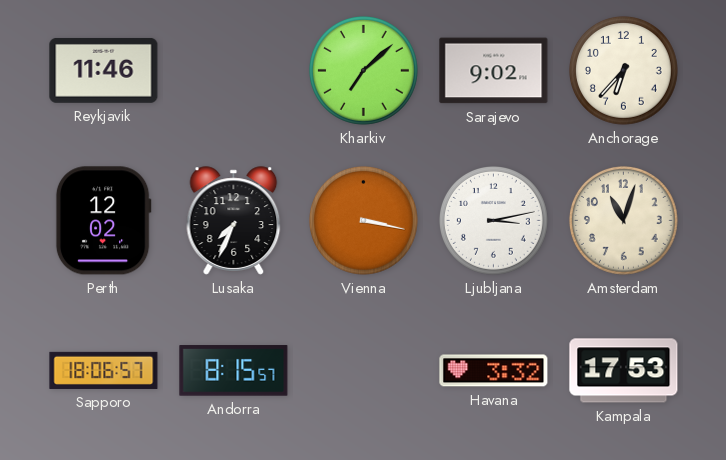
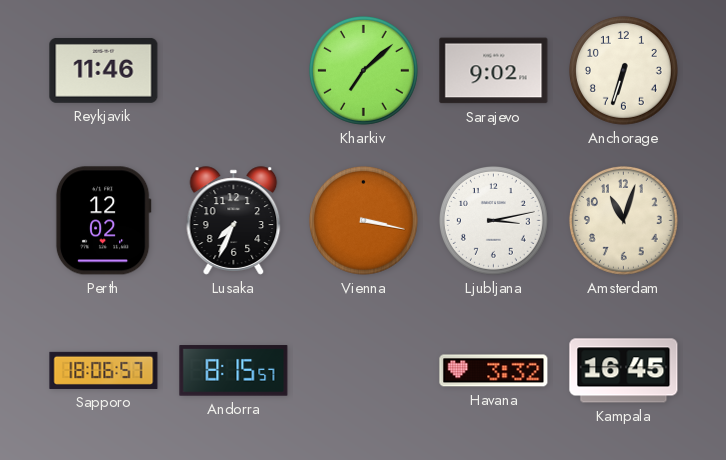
Anchorage: 6:37 -> 6:33 (623, 70)
Kampala: 17:53 -> 16:45 (624, 371)
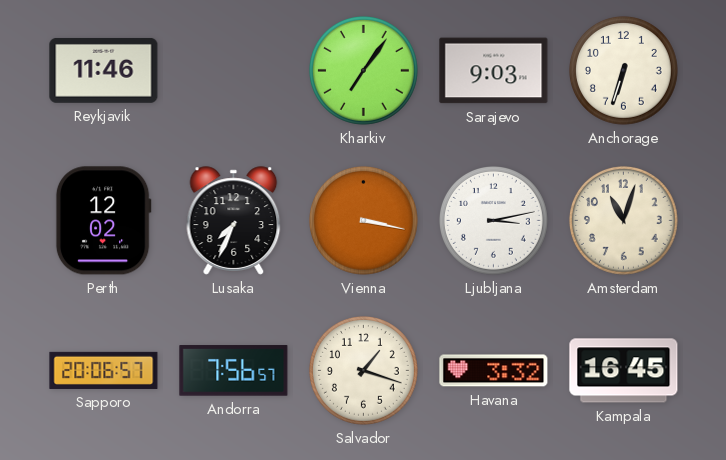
Kharkiv: 7:08 -> 7:06 (363, 70)
Sarajevo: 9:02 -> 9:03 (494, 71)
Sapporo: 18:06 -> 20:06 (104, 370)
Andorra: 8:15 -> 7:56 (234, 371)
Salvador: none -> 1:18 (363, 370)
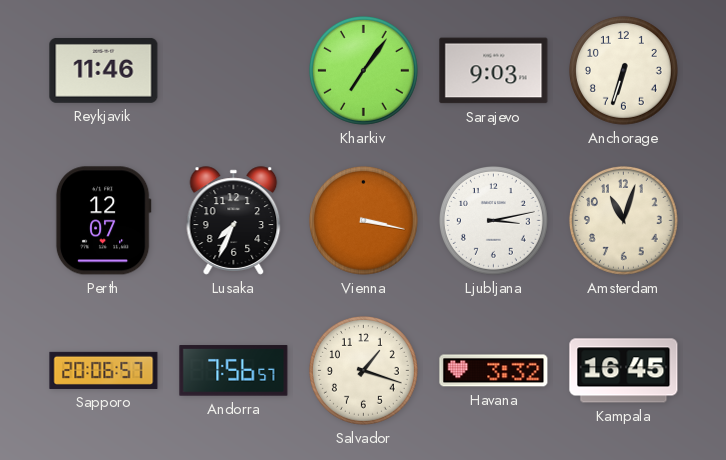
Perth: 12:02 -> 12:07 (103, 221)
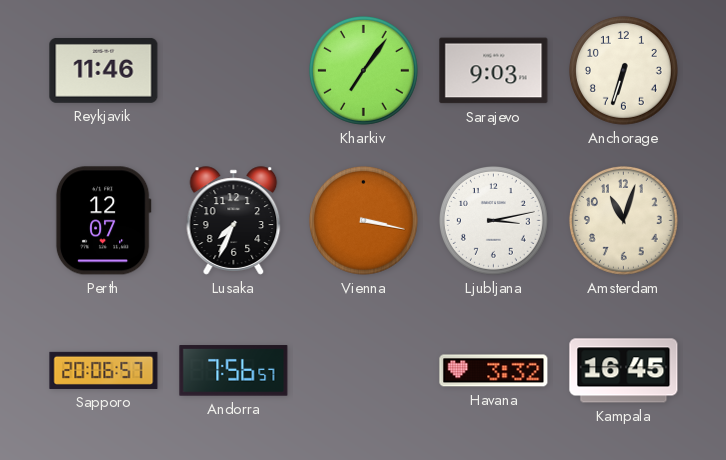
Salvador: 1:18 -> none (363, 370)
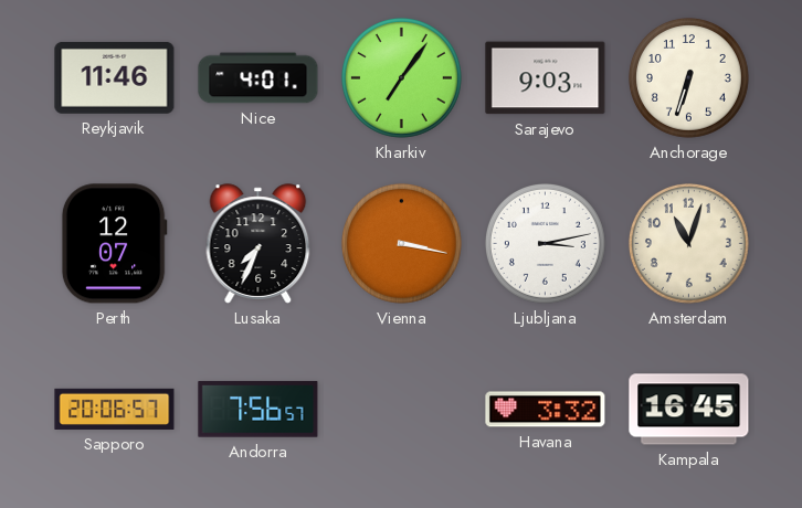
Nice: none -> 4:01 (258, 78)
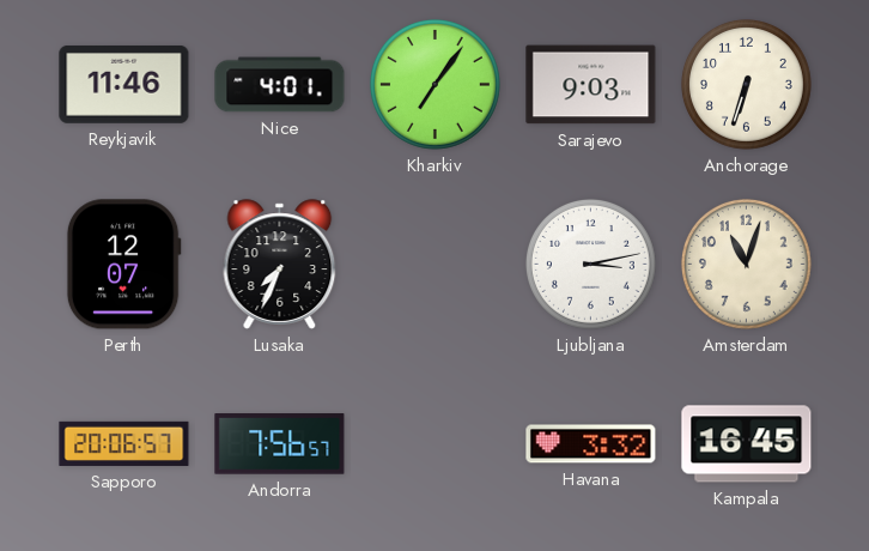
Vienna: 3:17 -> none (401, 243)
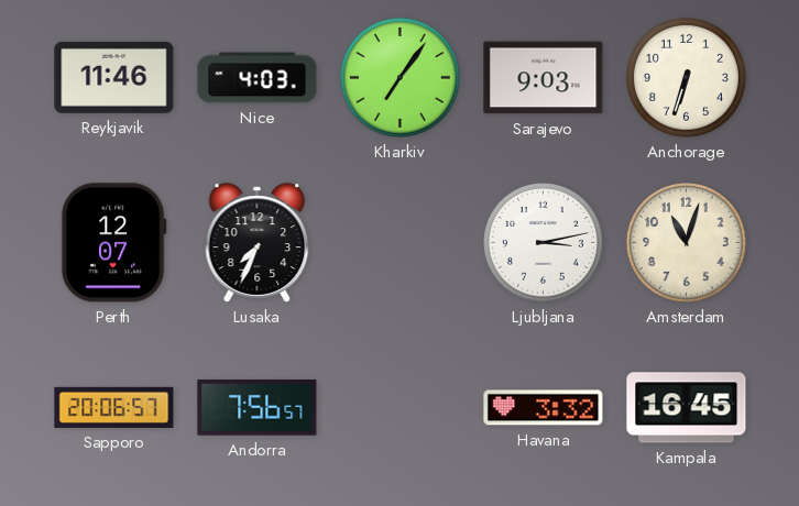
Nice: 4:01 -> 4:03 (258, 78)
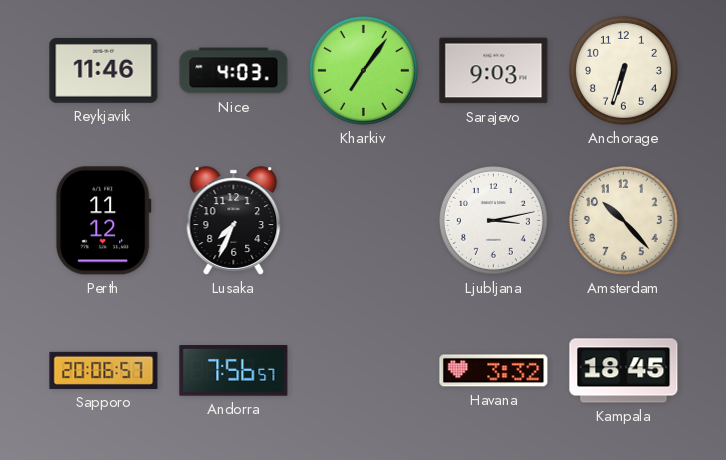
Perth: 12:07 -> 11:12 (103, 221)
Amsterdam: 11:03 -> 10:23 (623, 220)
Kampala: 16:45 -> 18:45 (624, 371)
